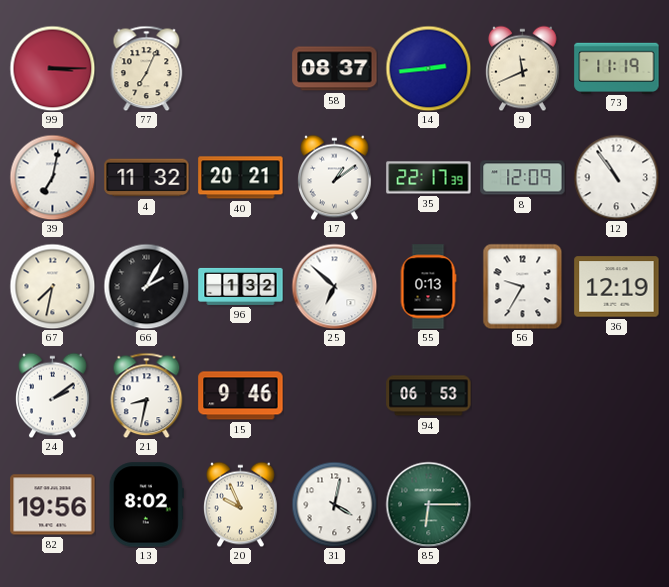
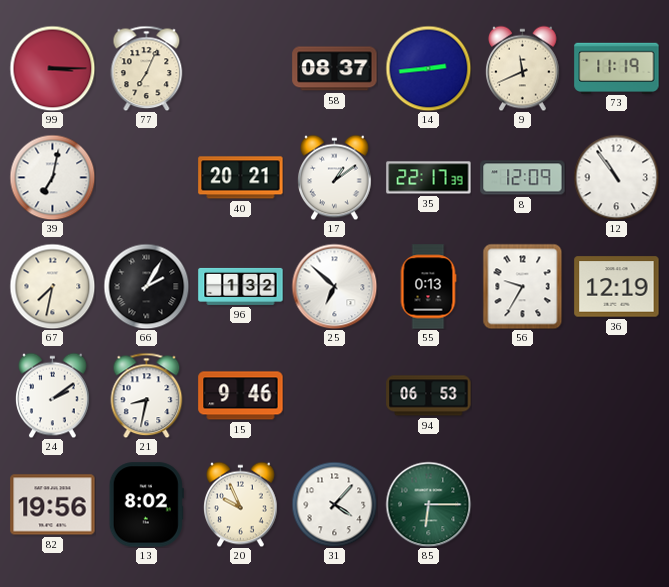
4: 11:32 -> none (147, 178)
31: 4:02 -> 4:07 (334, 504)
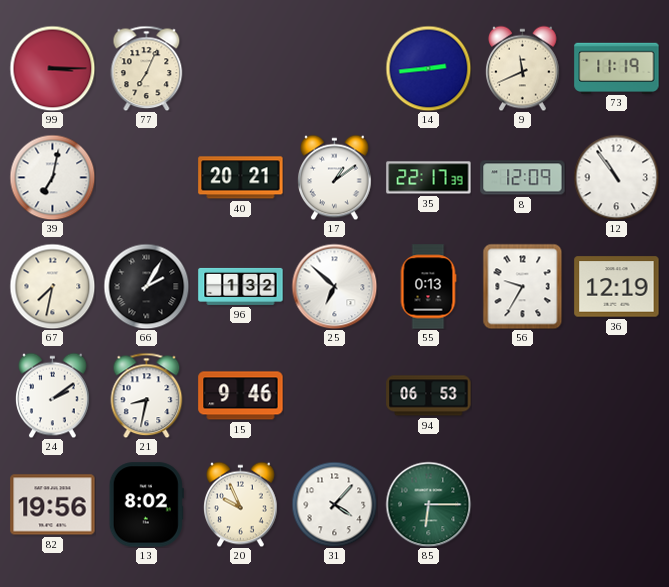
58: 08:37 -> none (335, 69)
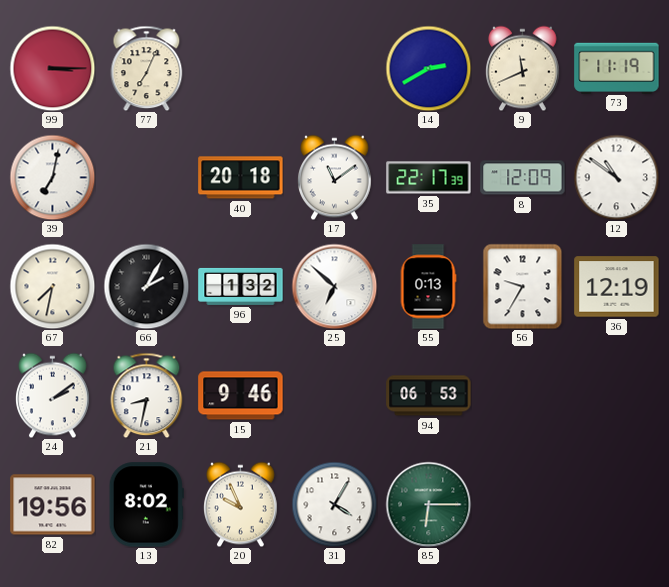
14: 2:44 -> 2:40 (428, 68)
40: 20:21 -> 20:18 (241, 178)
17: 1:09 -> 11:09 (335, 177)
12: 10:54 -> 10:51 (616, 177)
31: 4:07 -> 4:05 (334, 504)
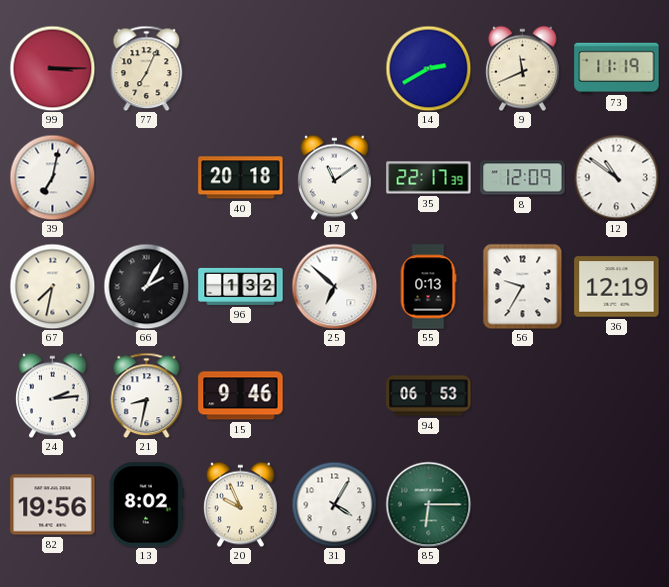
24: 2:09 -> 2:14 (53, 395)
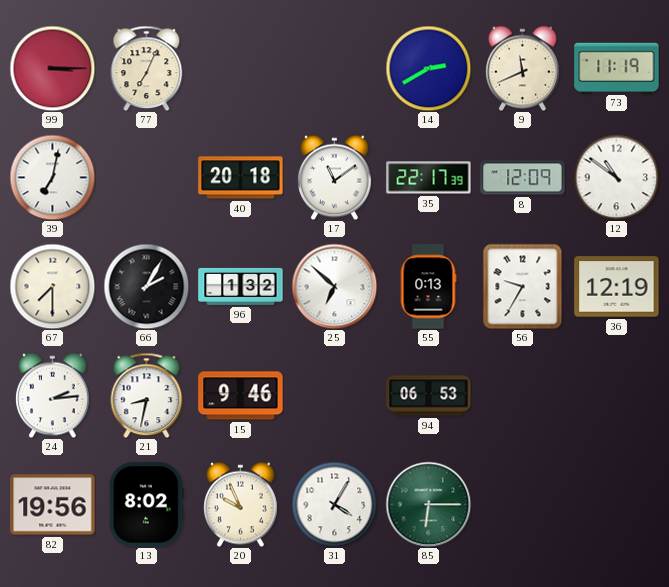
67: 7:32 -> 7:30 (52, 286)
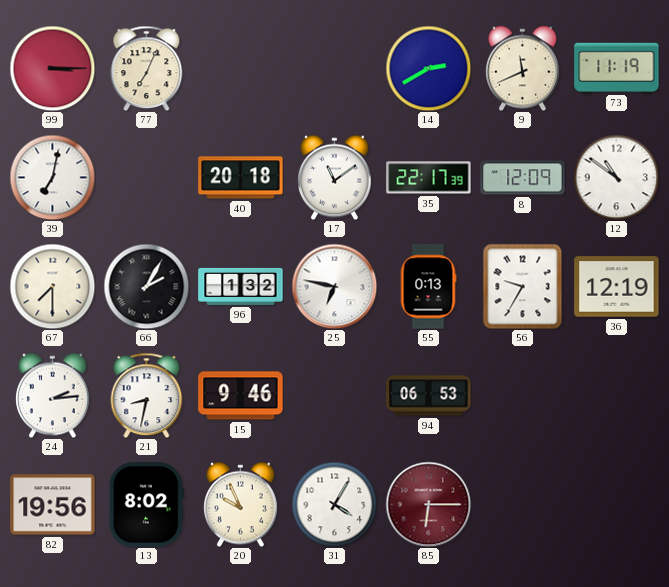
25: 6:52 -> 6:47 (334, 286)
85 dial: green -> burgundy (428, 504)
